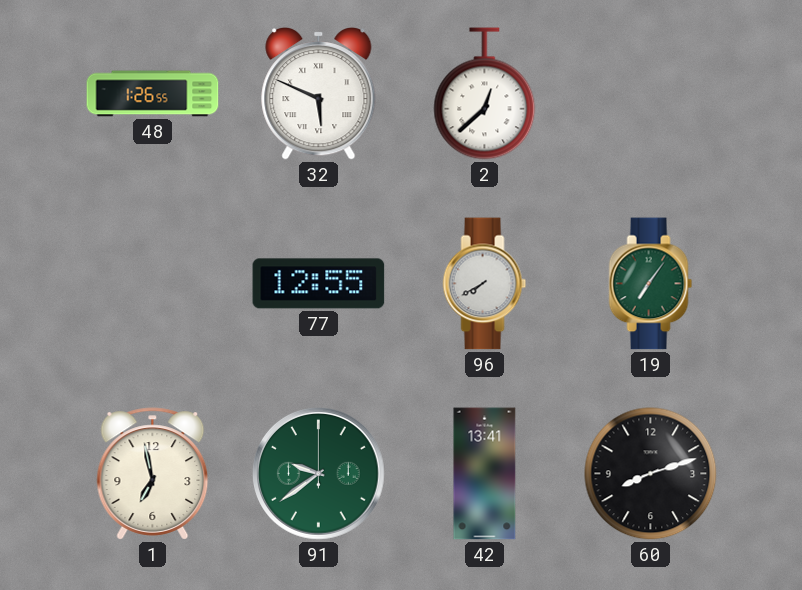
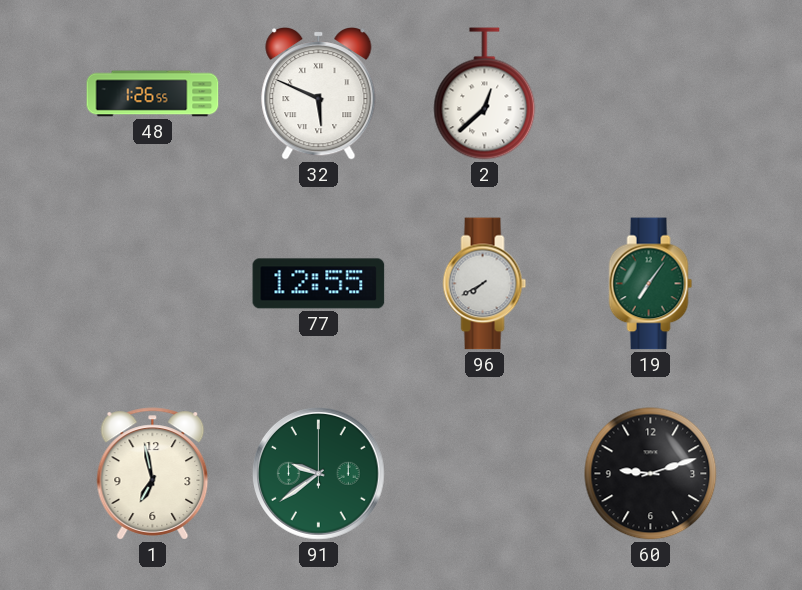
42: 13:41 -> none (485, 474)
60: 8:12 -> 9:12 (651, 474)
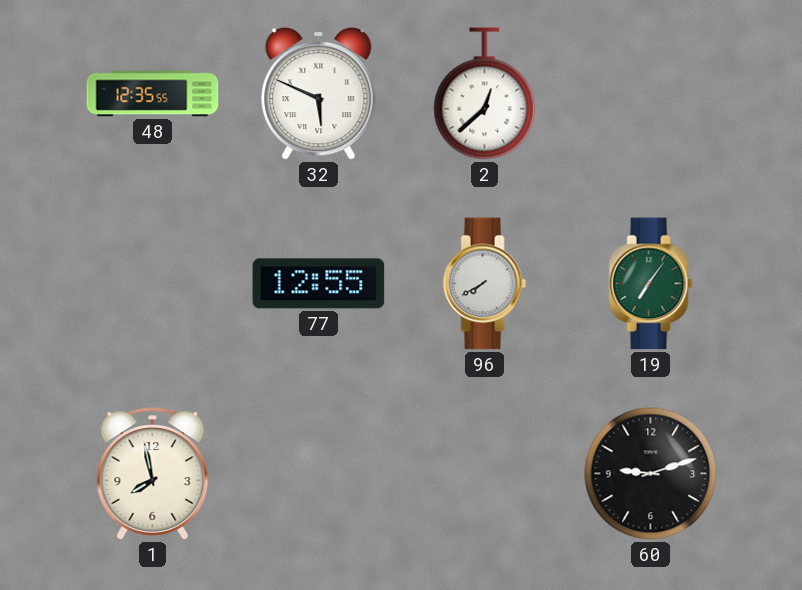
48: 1:26 -> 12:35 (153, 94)
1: 6:58 -> 7:58 (153, 474)
91: 9:39 -> none (319, 474)
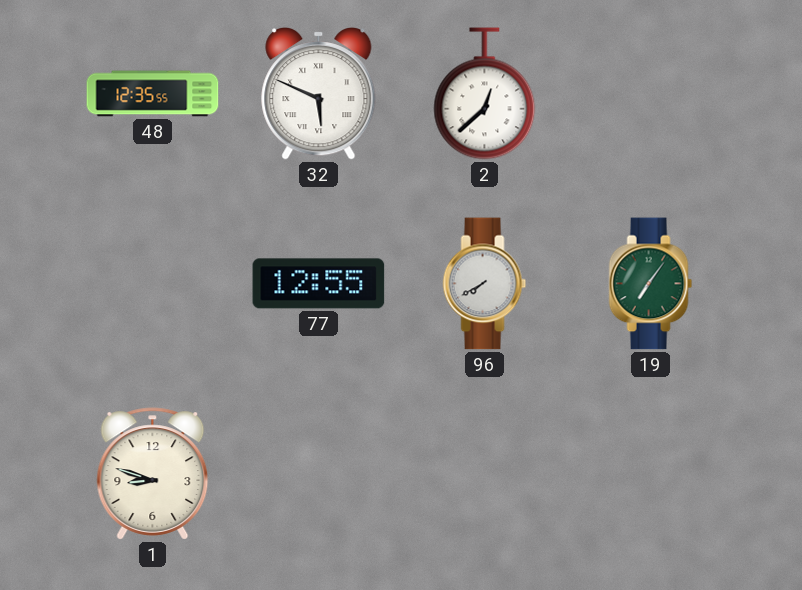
1: 7:58 -> 8:48 (153, 474)
60: 9:12 -> none (651, 474)
